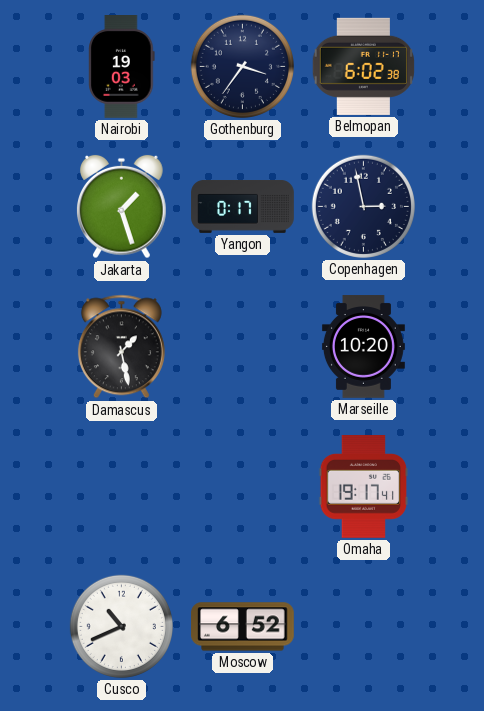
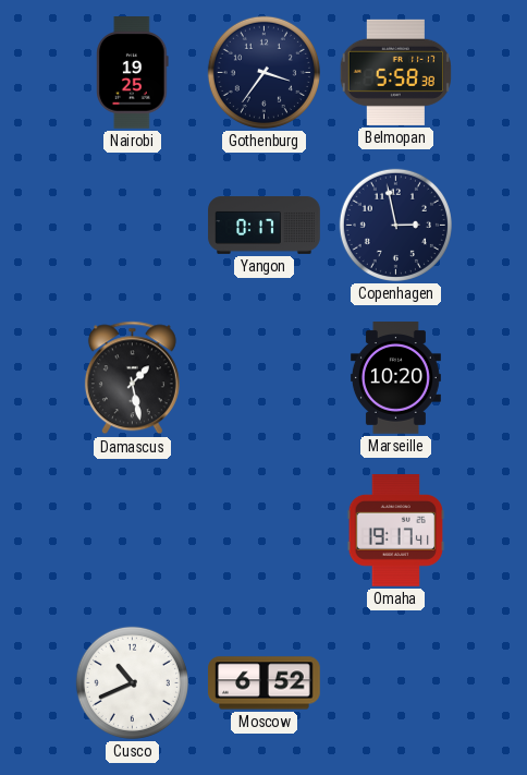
Nairobi: 19:03 -> 19:25 (133, 73)
Belmopan: 6:02 -> 5:58 (395, 72)
Jakarta: 1:27 -> none (122, 207)
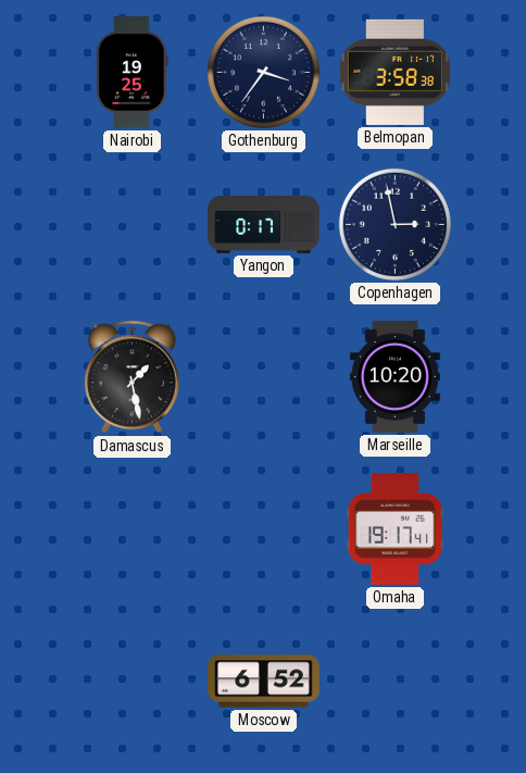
Belmopan: 5:58 -> 3:58 (394, 72)
Cusco: 10:41 -> none (132, 682)
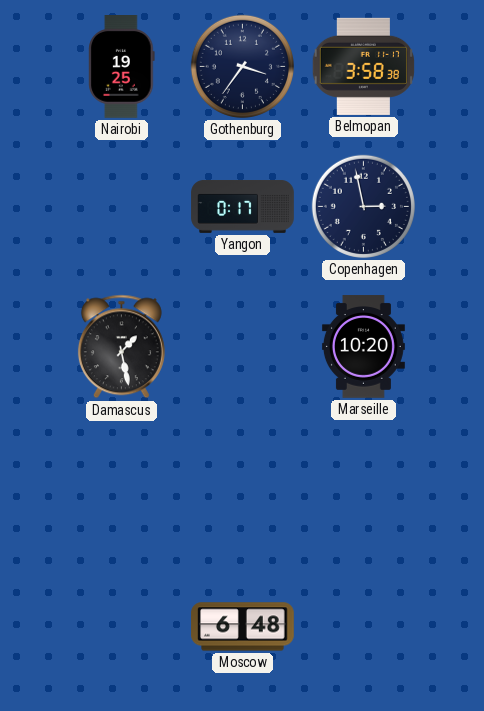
Omaha: 19:17 -> none (396, 529)
Moscow: 6:52 -> 6:48 (243, 627)
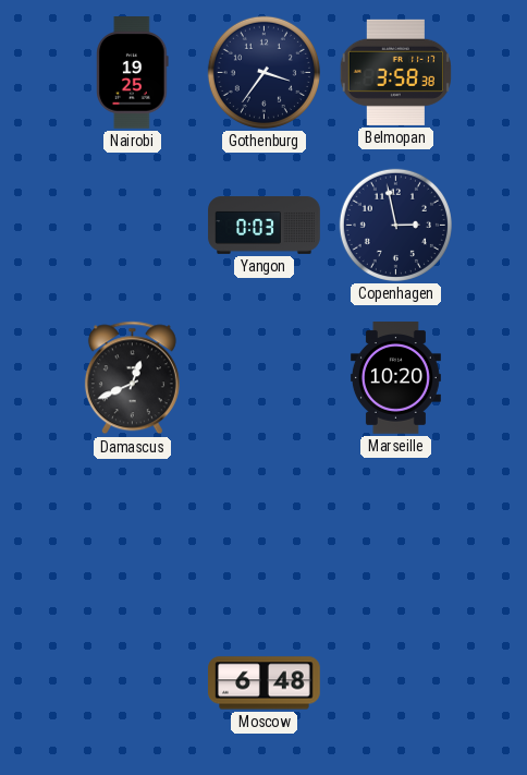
Yangon: 0:17 -> 0:03 (265, 225)
Damascus: 1:28 -> 12:41 (132, 378)
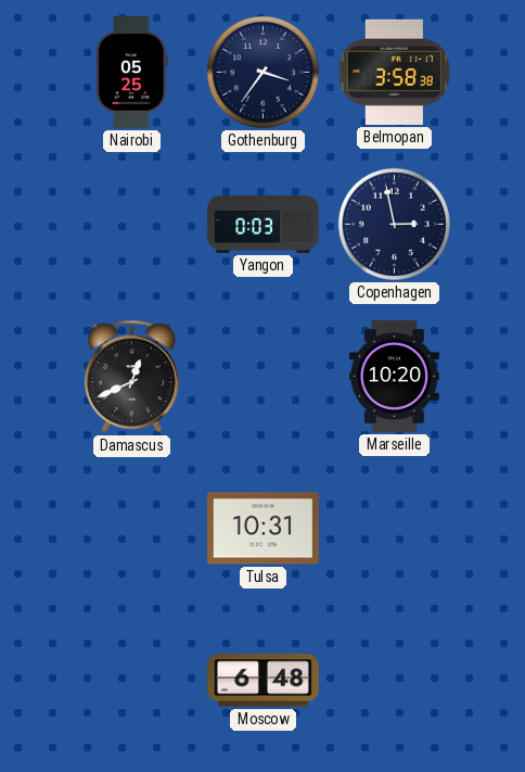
Nairobi: 19:25 -> 05:25 (132, 73)
Tulsa: none -> 10:31 (264, 529)
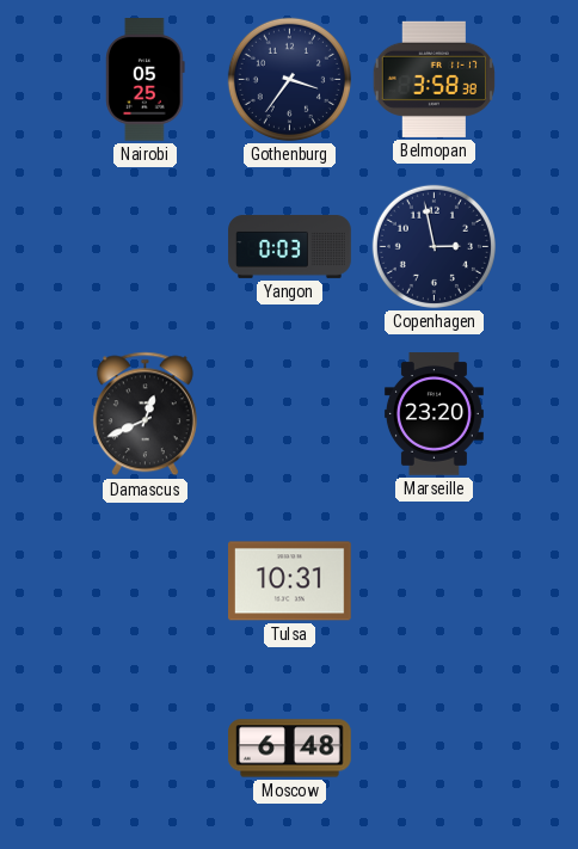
Marseille: 10:20 -> 23:20 (433, 414)
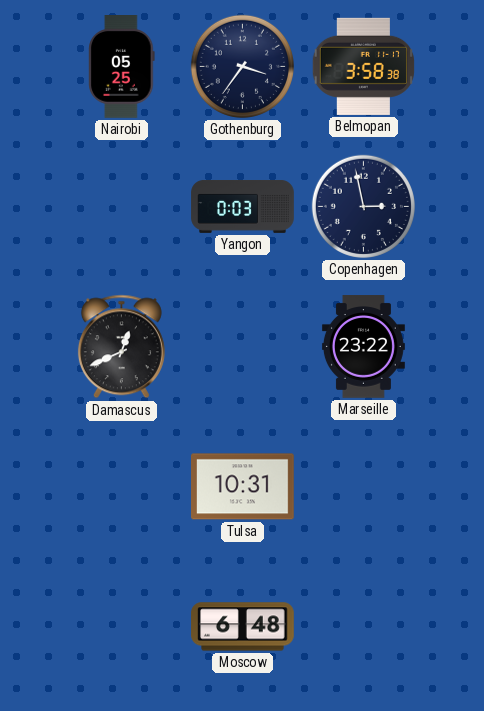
Marseille: 23:20 -> 23:22 (363, 347)
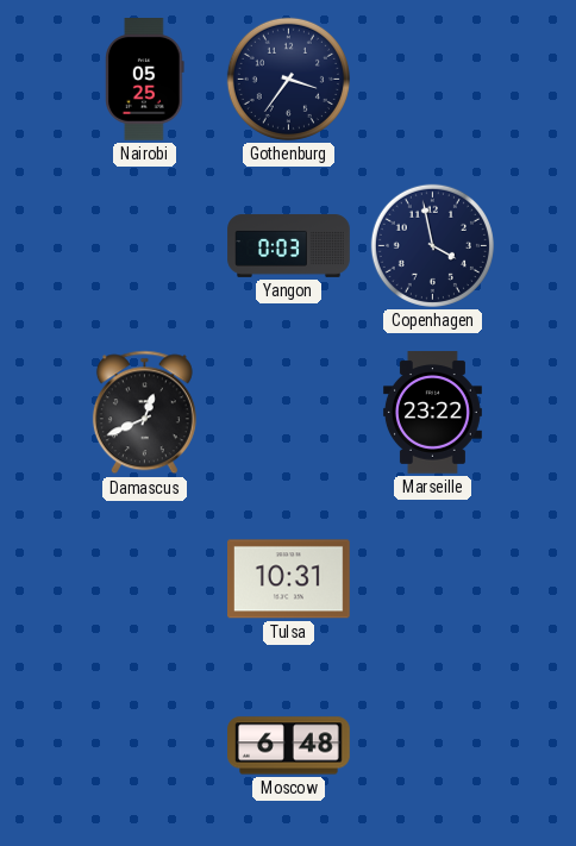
Belmopan: 3:58 -> none (363, 66)
Copenhagen: 2:58 -> 3:58 (432, 245)
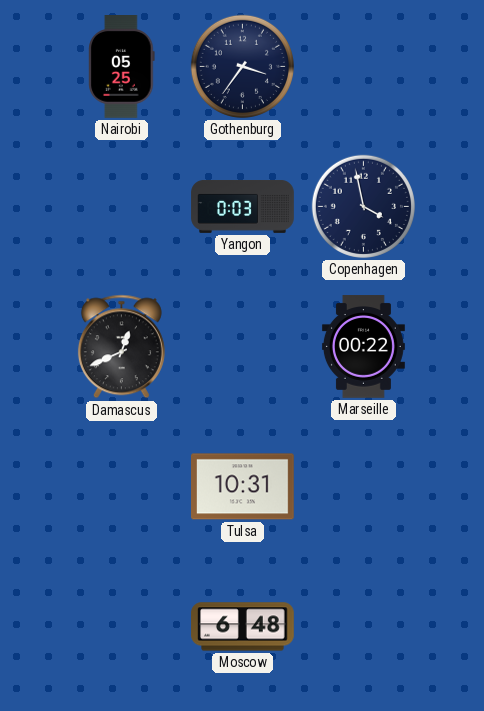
Marseille: 23:22 -> 00:22 (363, 347)
